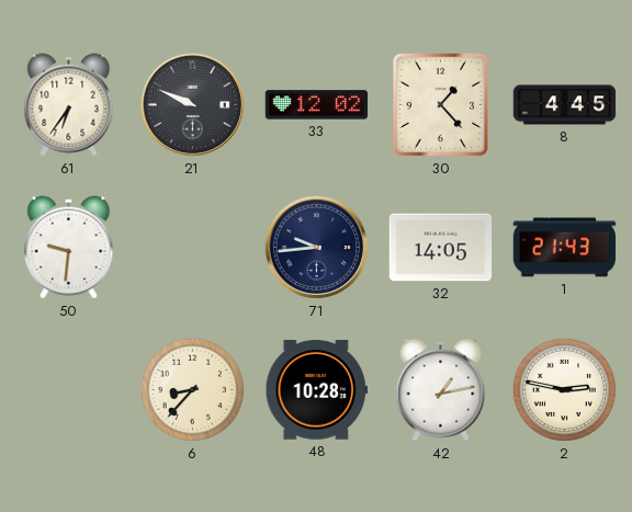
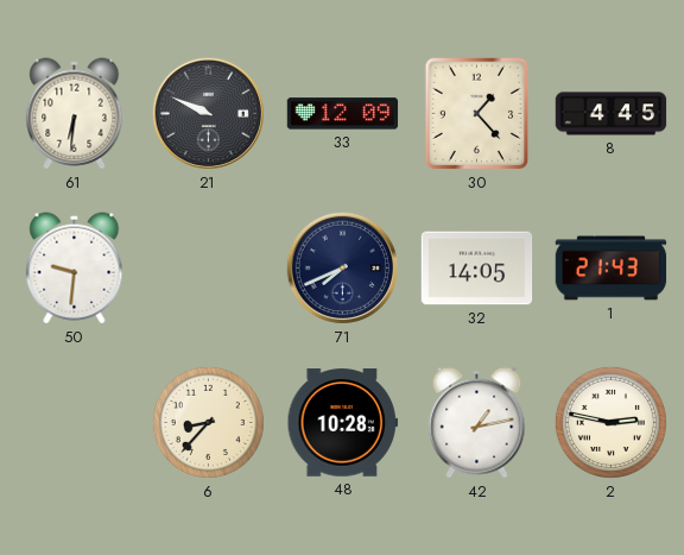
61: 6:36 -> 6:31 (75, 114)
33: 12:02 -> 12:09 (343, 114)
71: 9:44 -> 7:41 (342, 267)
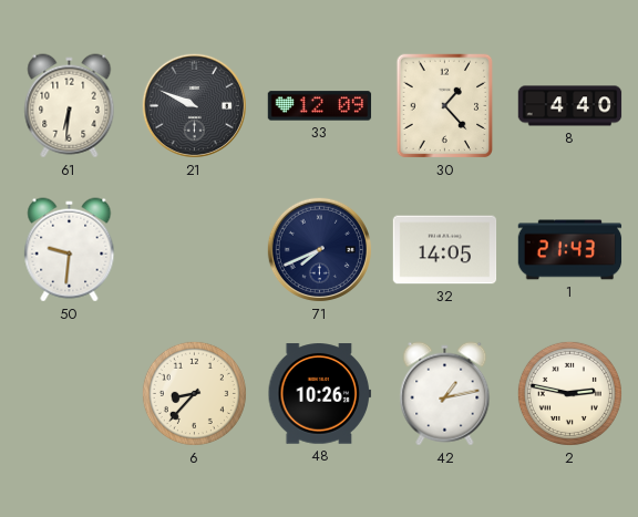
8: 4:45 -> 4:40 (570, 106)
48: 10:28 -> 10:26 (320, 394)
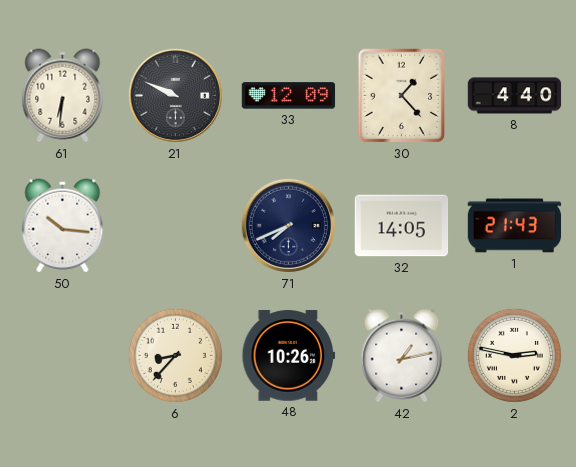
50: 9:31 -> 10:16 (63, 226)
